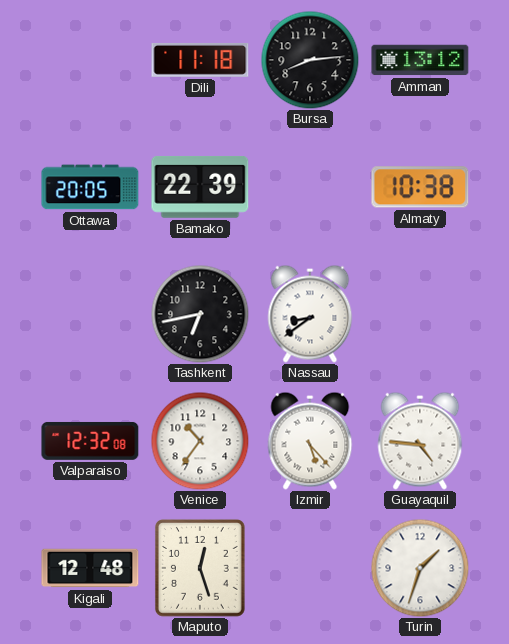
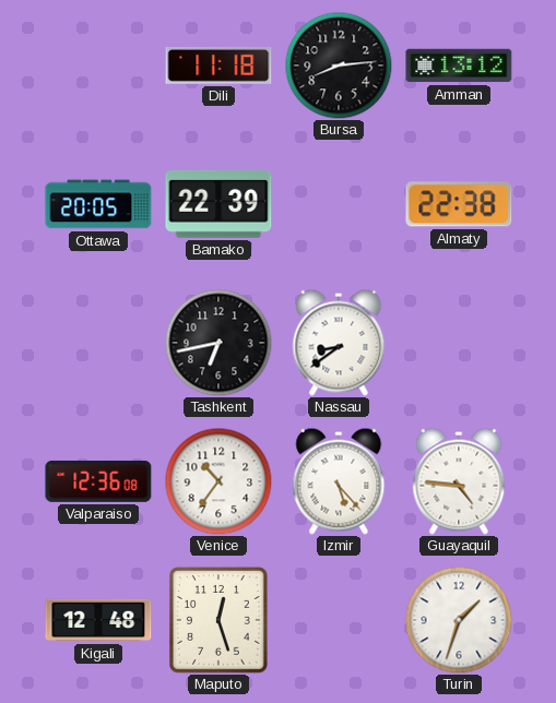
Almaty: 10:38 -> 22:38 (459, 204)
Valparaiso: 12:32 -> 12:36 (98, 481)
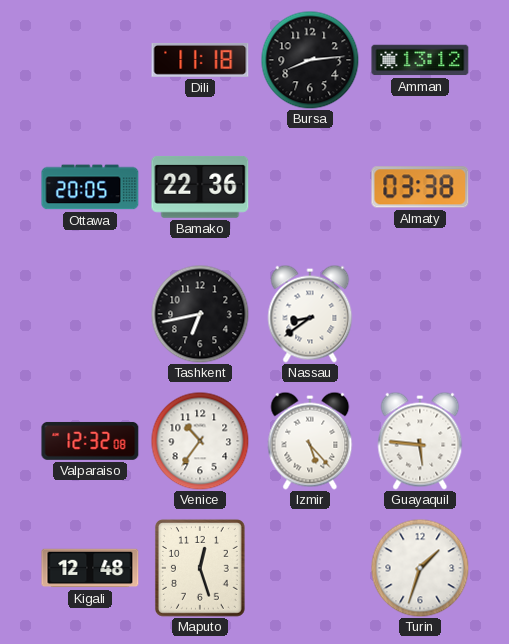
Bamako: 22:39 -> 22:36 (200, 187)
Almaty: 22:38 -> 03:38 (420, 187)
Valparaiso: 12:36 -> 12:32 (90, 441)
Guayaquil: 4:46 -> 5:46 (420, 441)
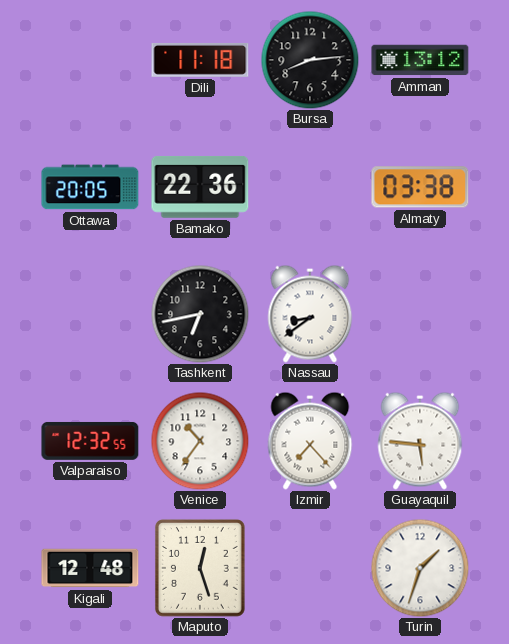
Valparaiso: 12:32:08 -> 12:32:55 (90, 441)
Izmir: 5:23 -> 7:23 (310, 441)
